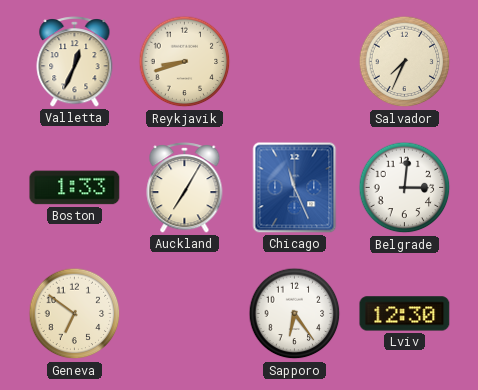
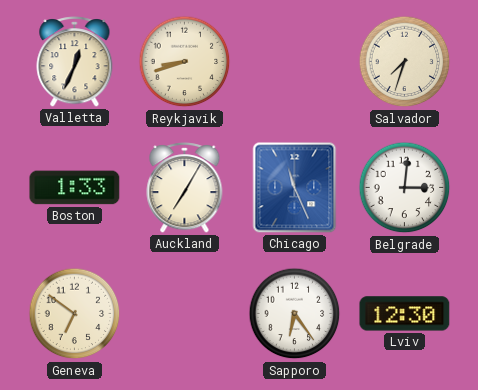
Salvador: 7:34 -> 7:33 (405, 62)
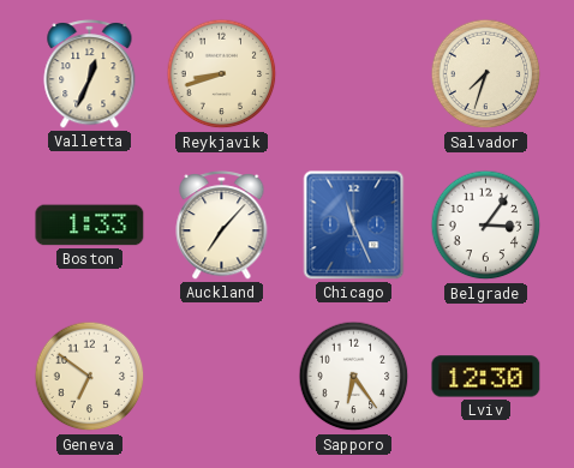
Auckland: 7:05 -> 7:07 (222, 226)
Belgrade: 3:01 -> 3:06 (486, 226)
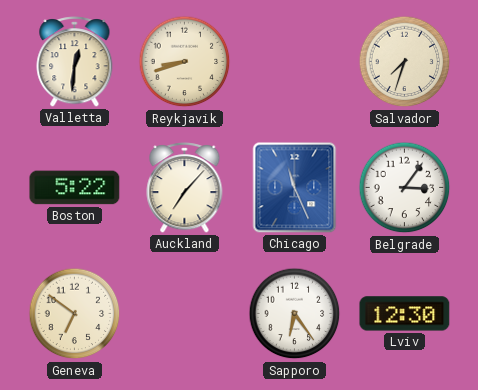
Valletta: 12:34 -> 12:31 (75, 62)
Boston: 1:33 -> 5:22 (75, 188)
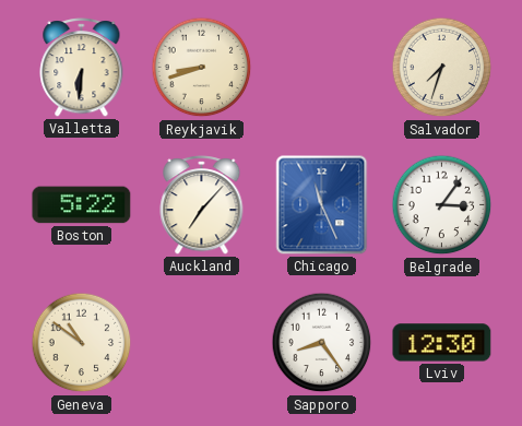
Valletta: 12:31 -> 6:31 (82, 68)
Geneva: 6:51 -> 10:51 (82, 343)
Sapporo: 6:24 -> 8:24 (322, 343)
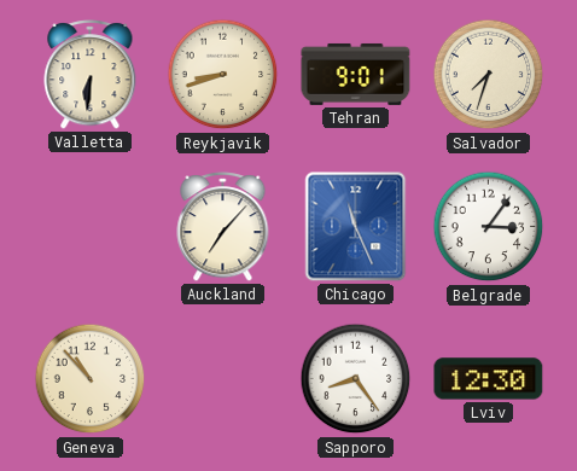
Tehran: none -> 9:01 (356, 75)
Boston: 5:22 -> none (82, 205)
Geneva: 10:51 -> 10:53 (91, 379)
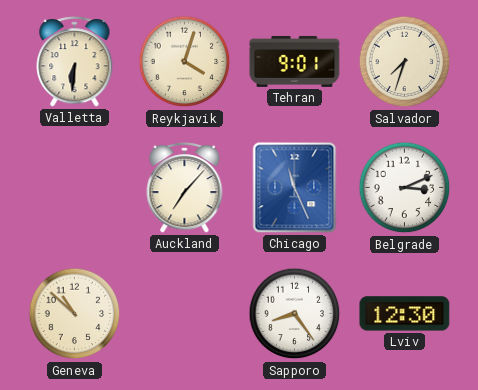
Reykjavik: 8:42 -> 4:03 (185, 62)
Belgrade: 3:06 -> 3:11 (405, 188)
Geneva: 10:53 -> 10:52 (75, 314)
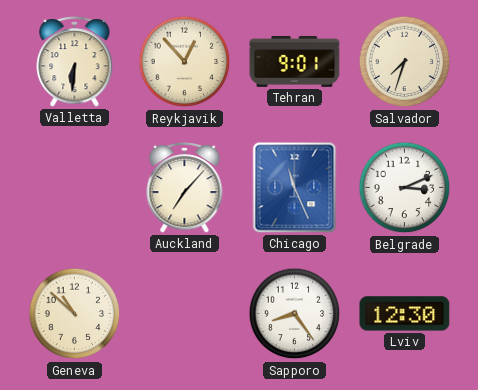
Reykjavik: 4:03 -> 12:53 (185, 62)
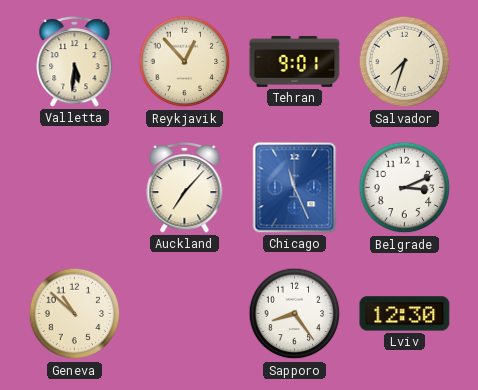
Valletta: 6:31 -> 5:31 (75, 62)
